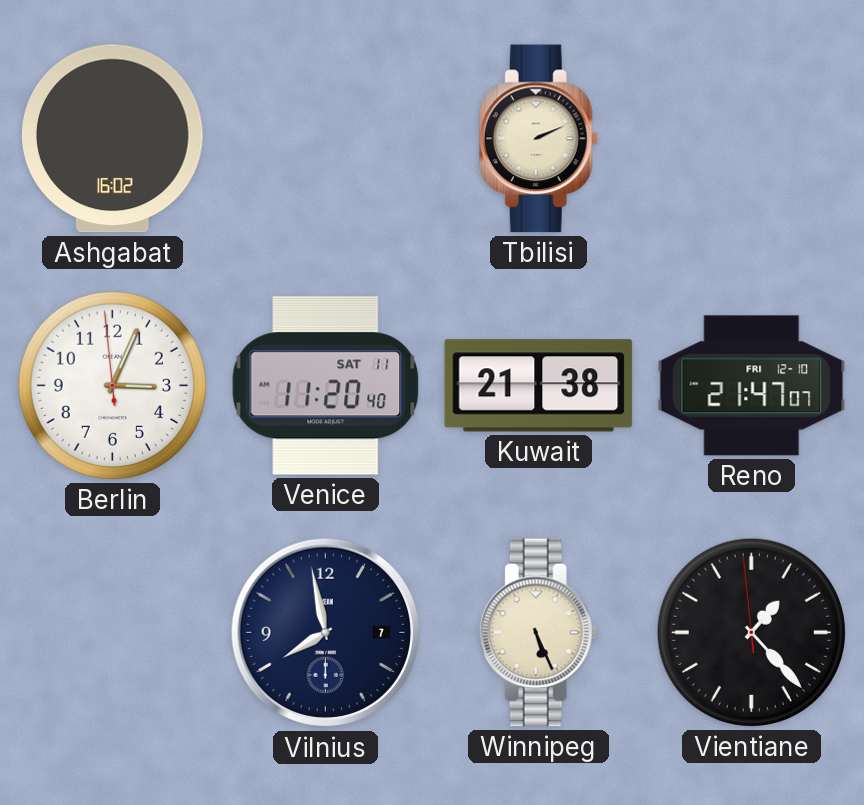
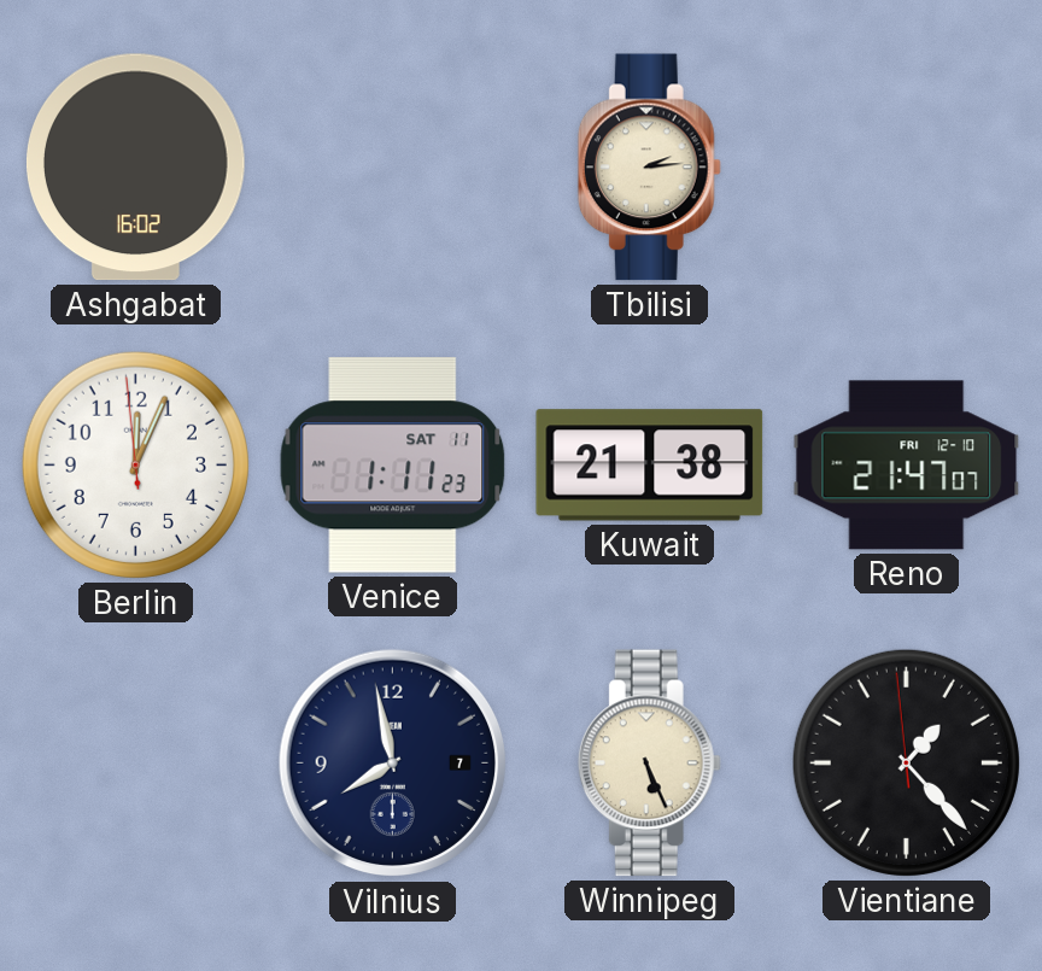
Tbilisi: 2:11 -> 2:14 (649, 168)
Berlin: 3:03 -> 12:03 (135, 464)
Venice: 11:20 -> 1:11 (393, 466)
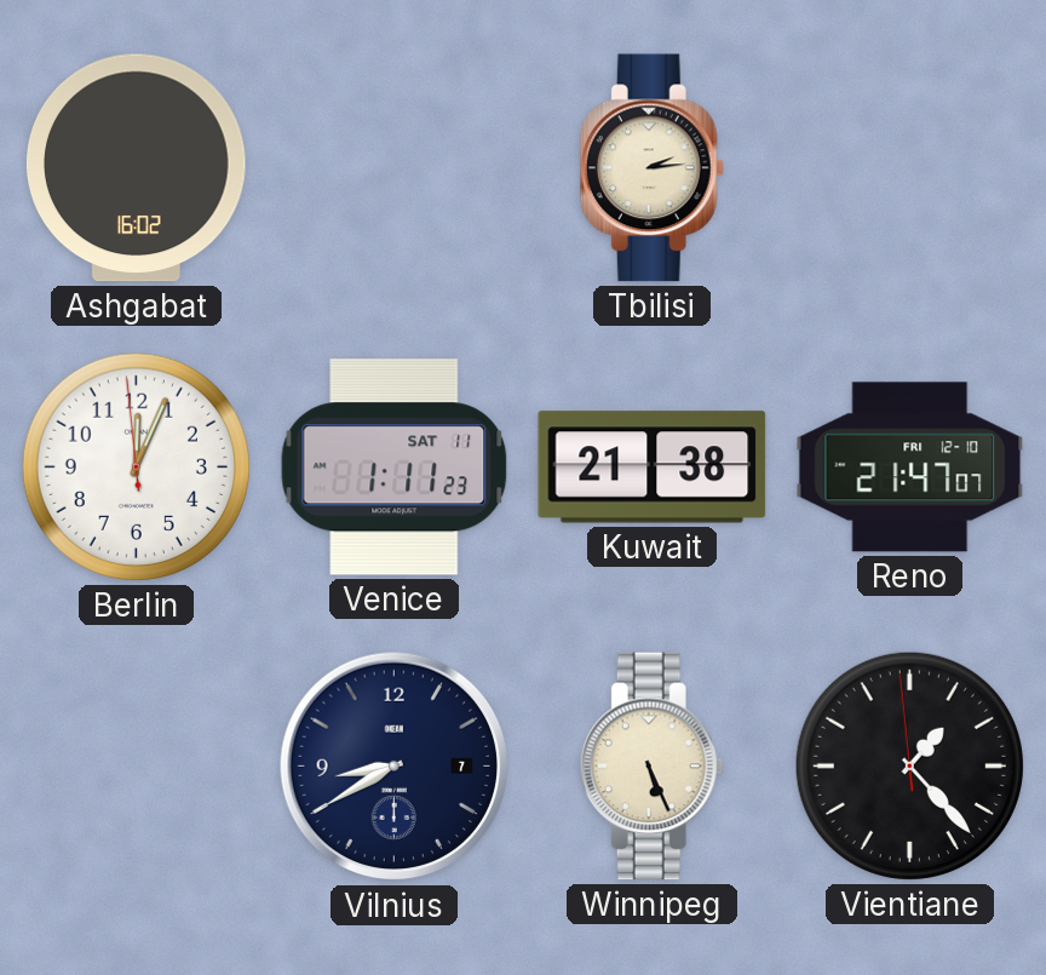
Vilnius: 7:58 -> 8:40 (395, 767)
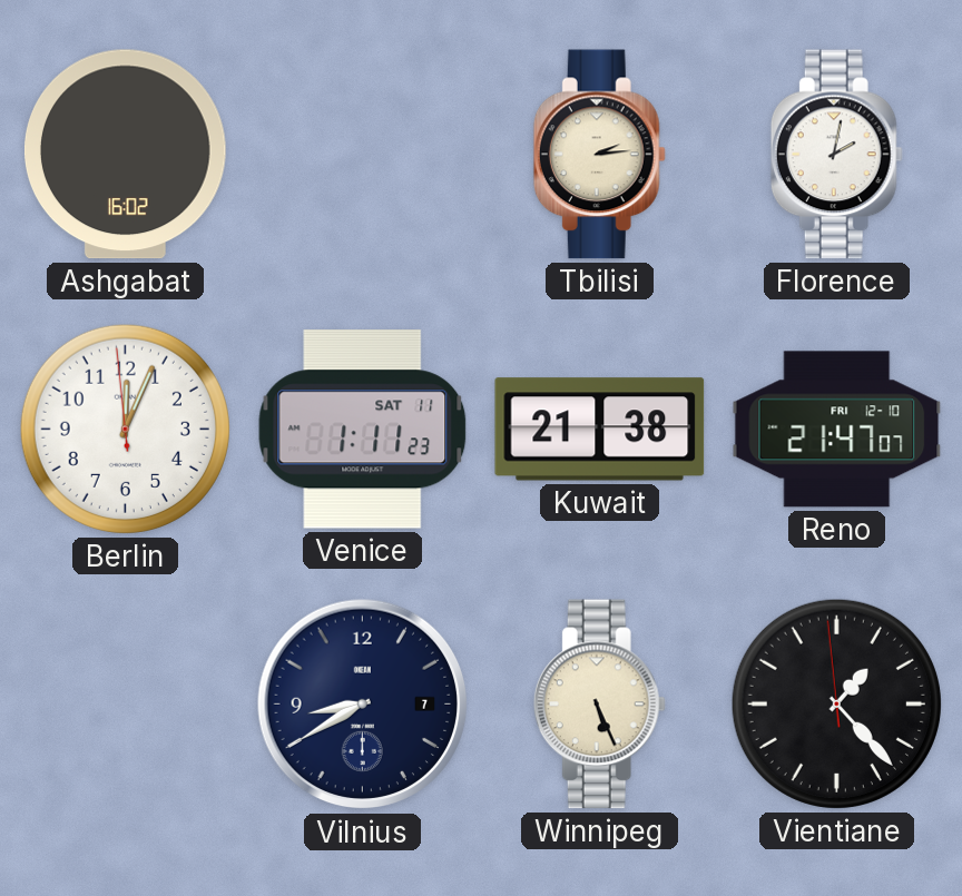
Florence: none -> 2:02 (836, 155)
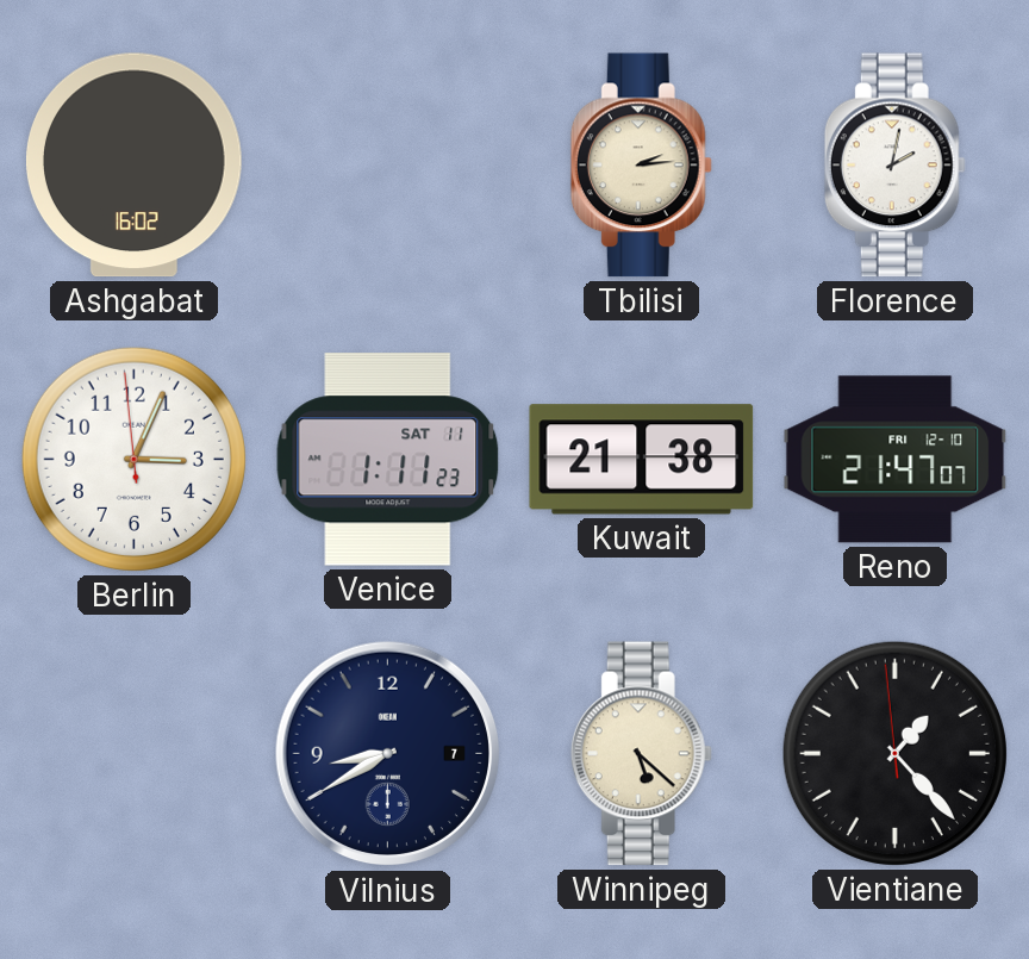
Berlin: 12:03 -> 3:03 (133, 459)
Winnipeg: 5:26 -> 5:22 (641, 754)
